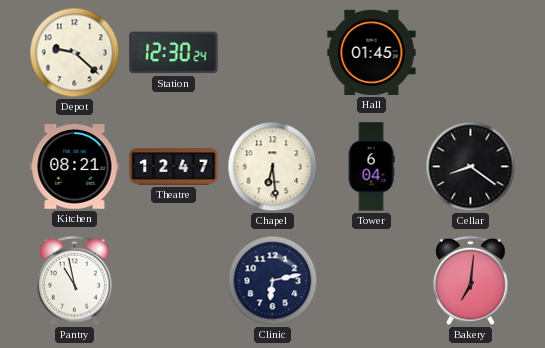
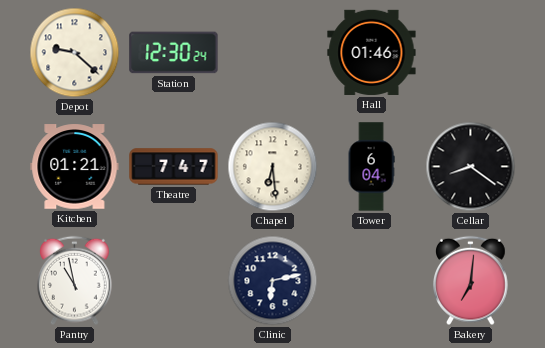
Hall: 01:45 -> 01:46 (372, 52)
Kitchen: 08:21 -> 01:21 (75, 167)
Theatre: 12:47 -> 7:47 (174, 167)
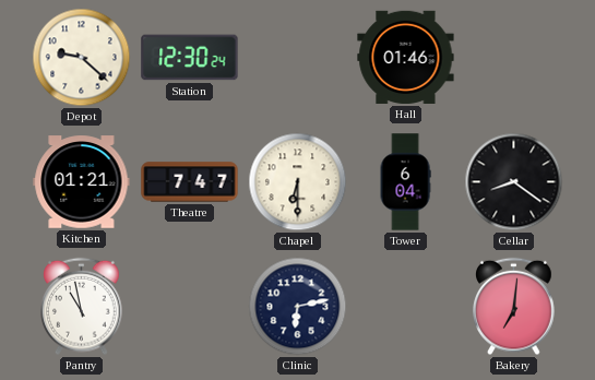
Chapel: 6:29 -> 6:30 (298, 182)
